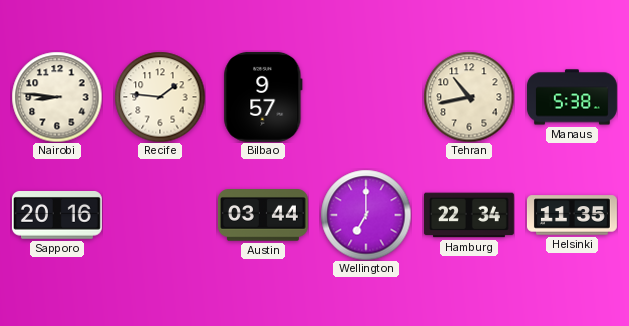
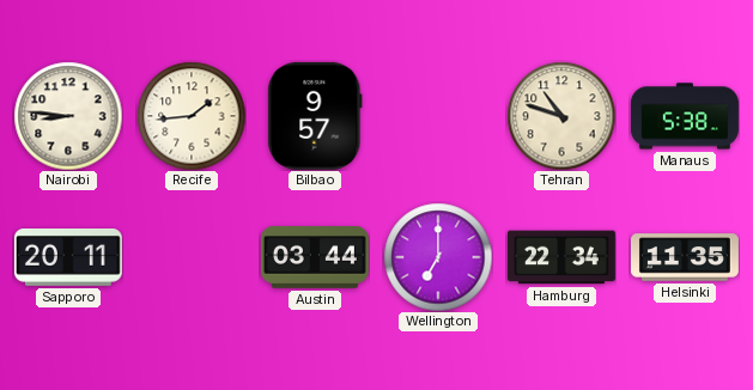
Recife: 1:46 -> 1:44 (192, 116)
Tehran: 10:43 -> 10:48 (561, 116)
Sapporo: 20:16 -> 20:11 (68, 258)
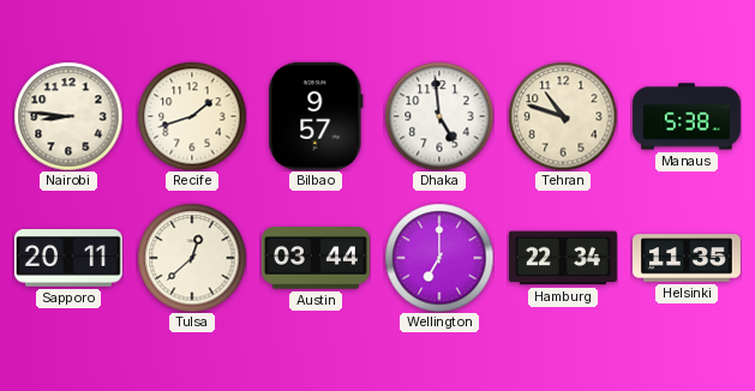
Recife: 1:44 -> 1:42 (192, 116)
Dhaka: none -> 4:59 (439, 116)
Tulsa: none -> 12:38 (192, 258)
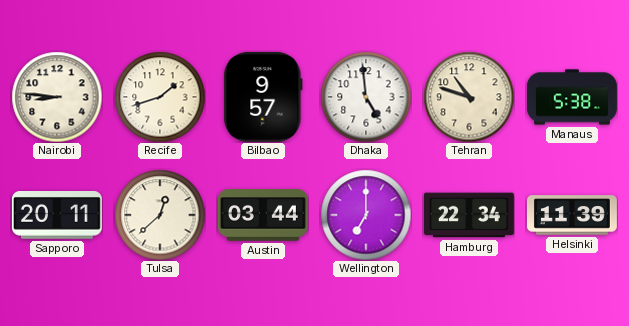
Helsinki: 11:35 -> 11:39 (572, 215)
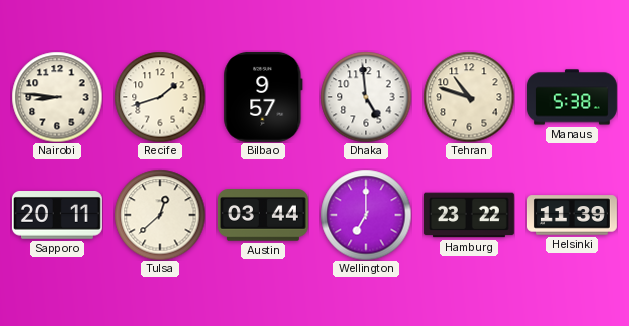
Hamburg: 22:34 -> 23:22 (469, 215)
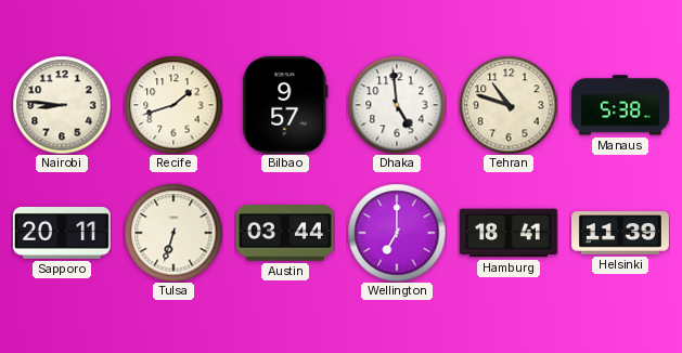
Tulsa: 12:38 -> 6:33 (173, 233)
Hamburg: 23:22 -> 18:41 (509, 233)
